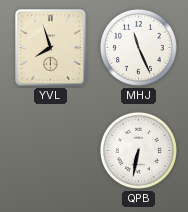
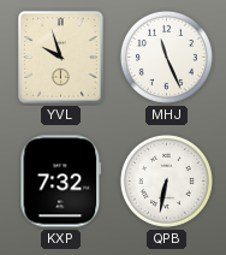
YVL: 7:57 -> 9:57 (61, 58)
KXP: none -> 7:32 (61, 182)
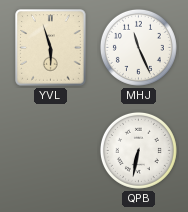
YVL: 9:57 -> 5:57 (51, 48)
KXP: 7:32 -> none (61, 182)
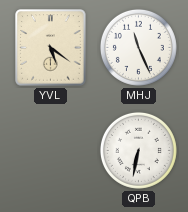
YVL: 5:57 -> 5:21 (51, 48)
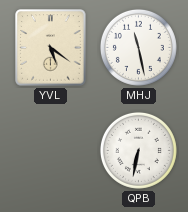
MHJ: 11:26 -> 11:28 (138, 47)
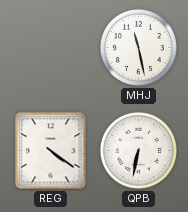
YVL: 5:21 -> none (51, 48)
REG: none -> 4:21 (51, 151)
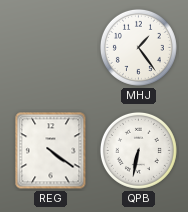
MHJ: 11:28 -> 1:24 (138, 47)
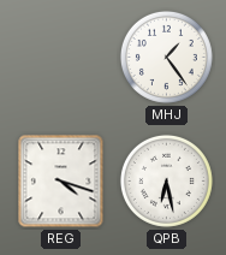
REG: 4:21 -> 4:18 (61, 182)
QPB: 6:32 -> 6:28 (166, 180)
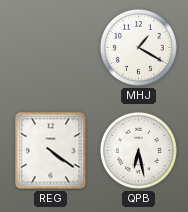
MHJ: 1:24 -> 1:20 (138, 47)
REG: 4:18 -> 4:21 (51, 151)
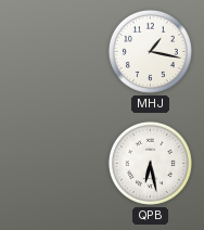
MHJ: 1:20 -> 1:17 (150, 51)
REG: 4:21 -> none (51, 151)
